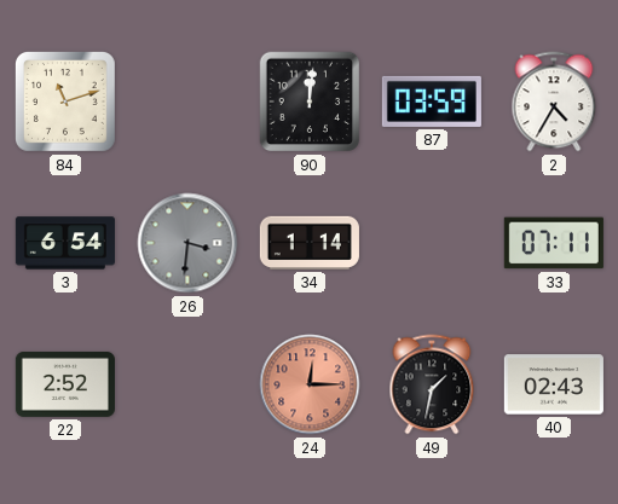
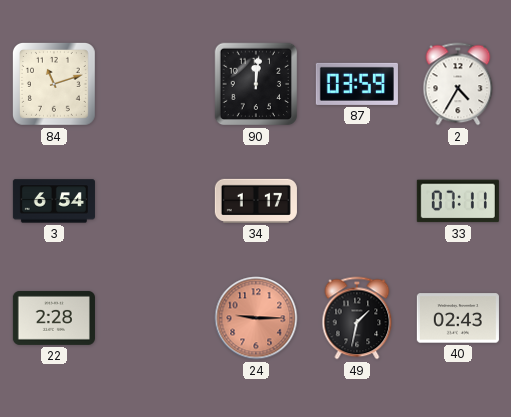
26: 3:31 -> none (187, 243)
34: 1:14 -> 1:17 (256, 201)
22: 2:52 -> 2:28 (54, 318)
24: 12:15 -> 9:15 (256, 318)
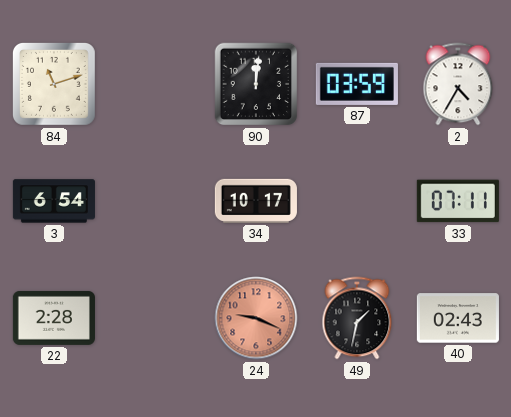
34: 1:17 -> 10:17 (256, 201)
24: 9:15 -> 9:19 (256, 318)
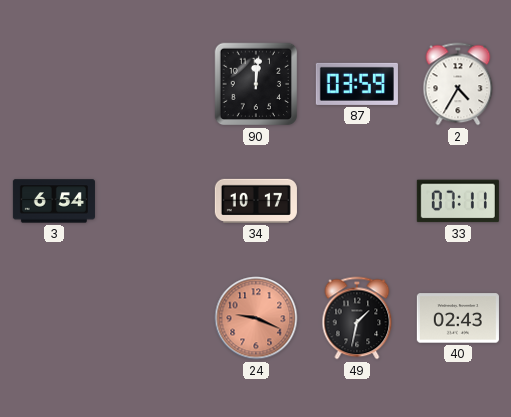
84: 11:12 -> none (54, 84)
22: 2:28 -> none (54, 318)
